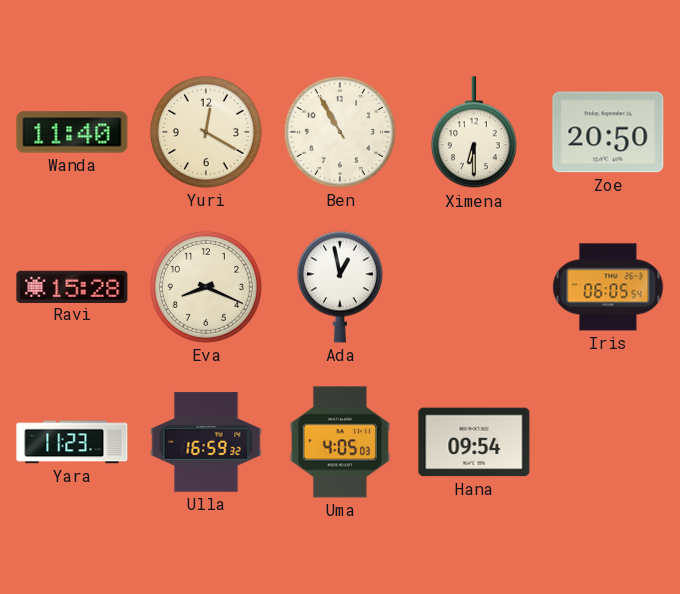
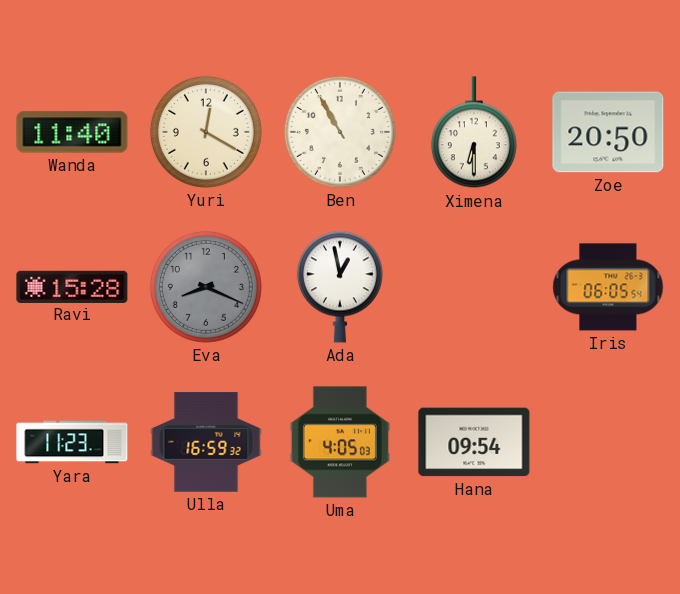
Eva dial: cream -> grey (206, 287)
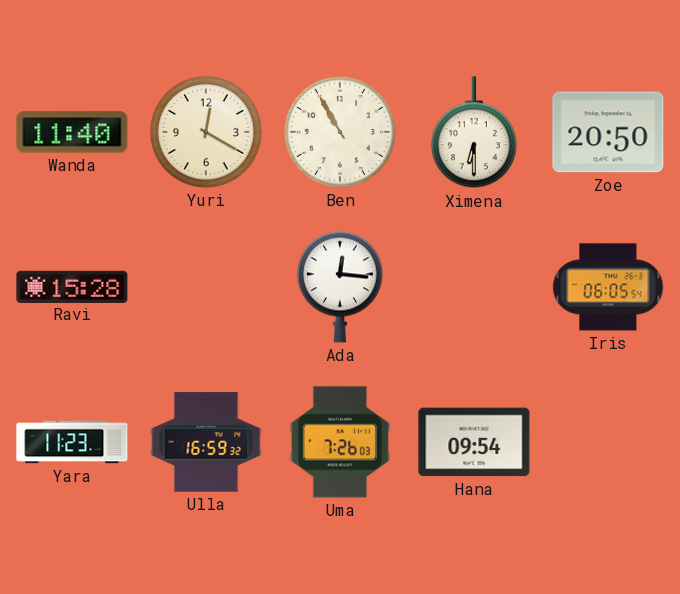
Eva: 8:19 -> none (206, 287)
Ada: 12:58 -> 12:16 (340, 287)
Uma: 4:05 -> 7:26 (340, 442)
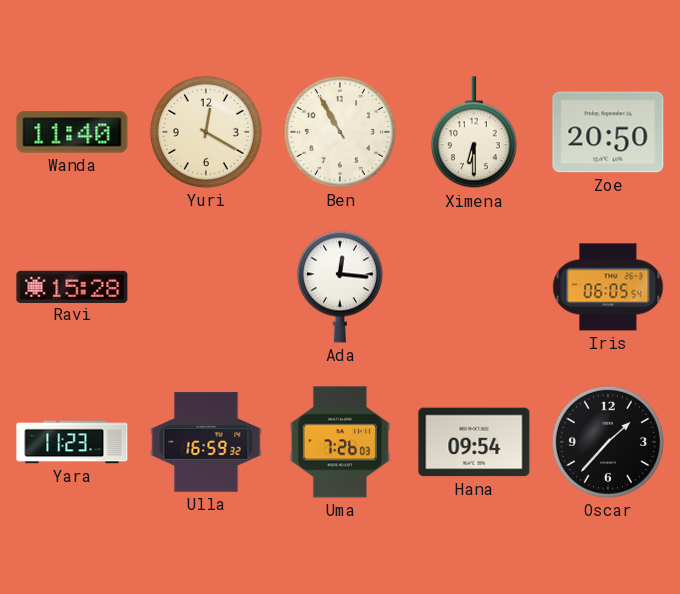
Oscar: none -> 1:37 (608, 442)
